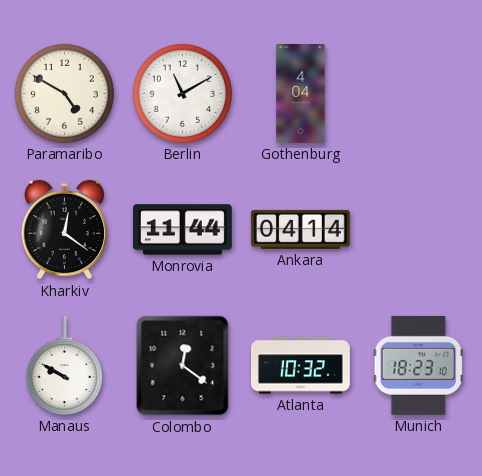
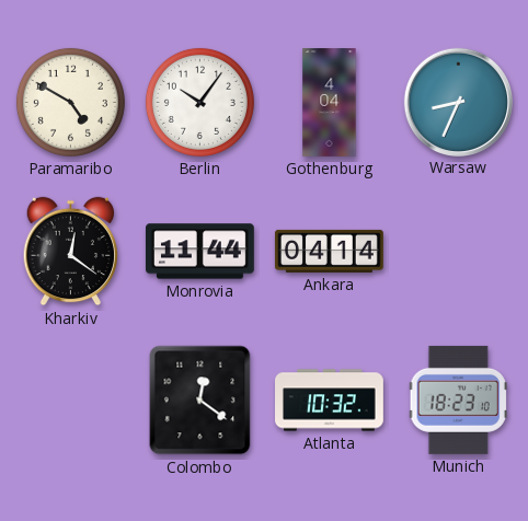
Berlin: 11:10 -> 10:06 (199, 102)
Warsaw: none -> 8:34 (458, 102)
Manaus: 9:50 -> none (64, 365)
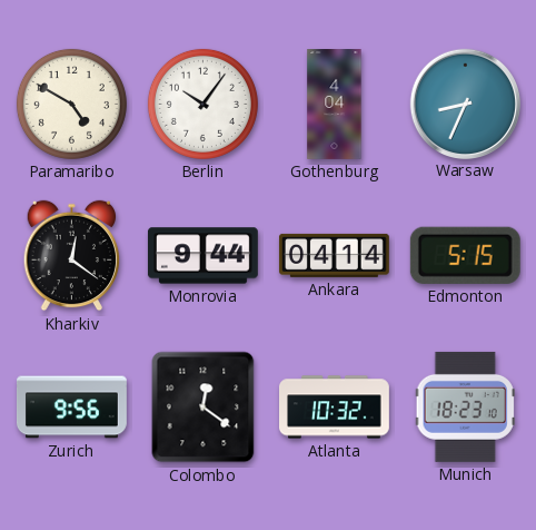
Monrovia: 11:44 -> 9:44 (202, 256)
Edmonton: none -> 5:15 (465, 255)
Zurich: none -> 9:56 (71, 408)
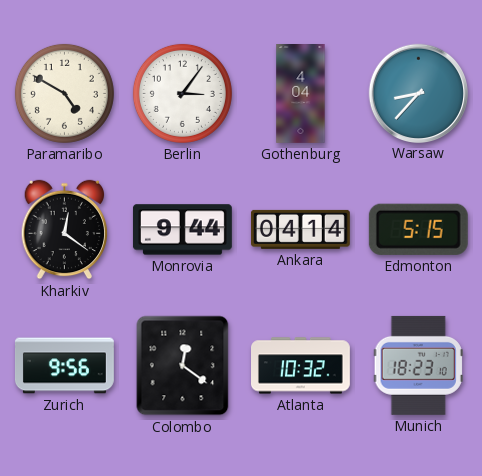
Berlin: 10:06 -> 3:06 (182, 93)
Warsaw: 8:34 -> 8:37 (418, 93)
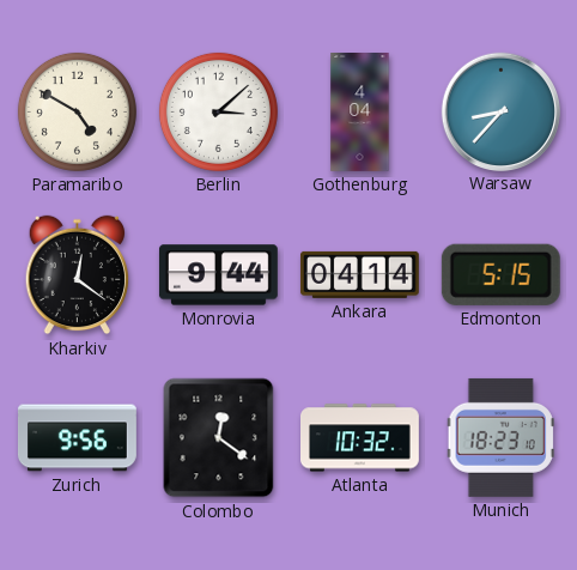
Berlin: 3:06 -> 3:08 (218, 111)
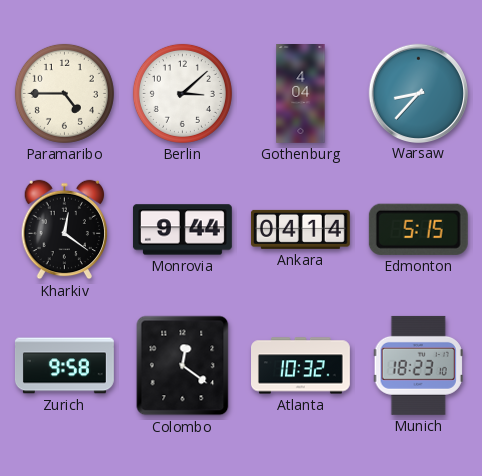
Paramaribo: 4:50 -> 4:45 (64, 93)
Zurich: 9:56 -> 9:58 (64, 366)
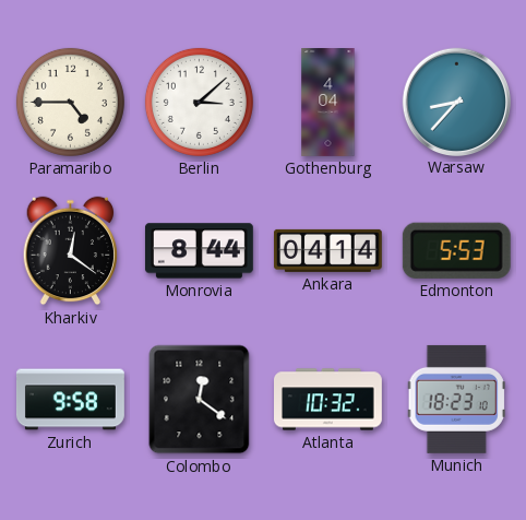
Monrovia: 9:44 -> 8:44 (199, 251)
Edmonton: 5:15 -> 5:53 (456, 250)
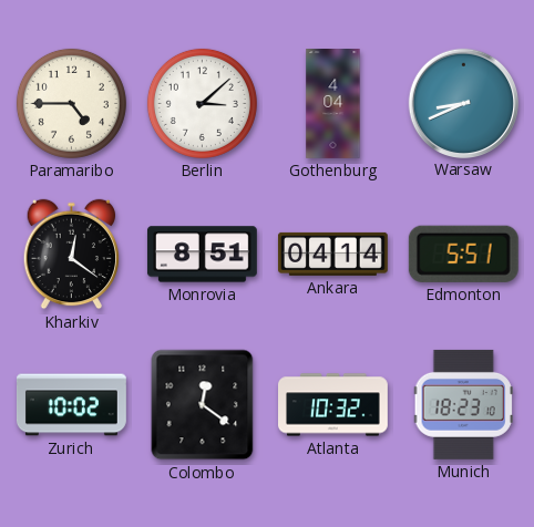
Warsaw: 8:37 -> 8:41 (463, 103)
Monrovia: 8:44 -> 8:51 (202, 255)
Edmonton: 5:53 -> 5:51 (463, 254)
Zurich: 9:58 -> 10:02 (71, 405)
